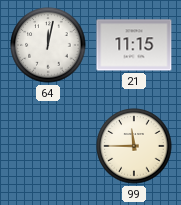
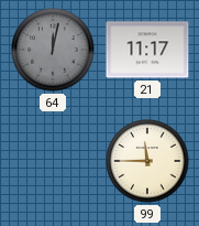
64 dial: white -> grey (53, 50)
21: 11:15 -> 11:17 (147, 50)
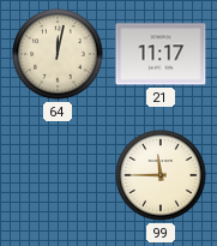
64 dial: grey -> cream (58, 54)
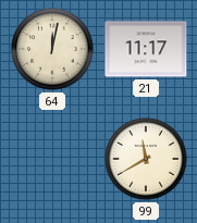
99: 11:45 -> 11:40 (146, 159)
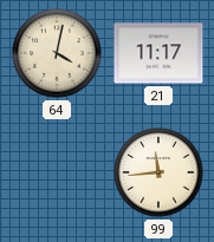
64: 12:02 -> 4:02 (57, 53)
99: 11:40 -> 11:44 (158, 172)
